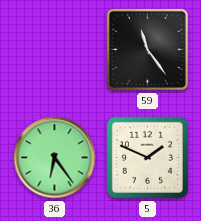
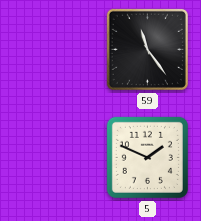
36: 6:24 -> none (55, 158)
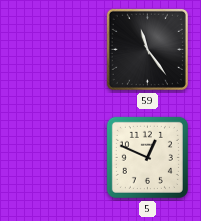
5: 1:49 -> 12:49 (147, 157)
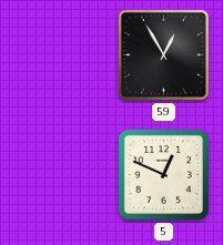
59: 11:24 -> 12:55 (163, 54)
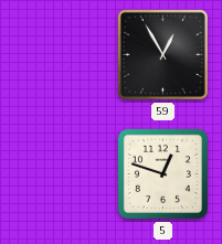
5: 12:49 -> 12:48 (162, 173)
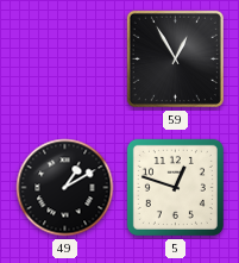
49: none -> 1:10 (65, 188)
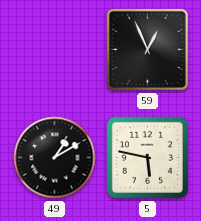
59: 12:55 -> 12:56 (147, 49)
5: 12:48 -> 5:47 (147, 157)
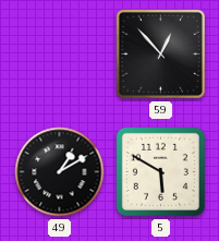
59: 12:56 -> 12:53 (160, 53)
5: 5:47 -> 5:50 (160, 171)
